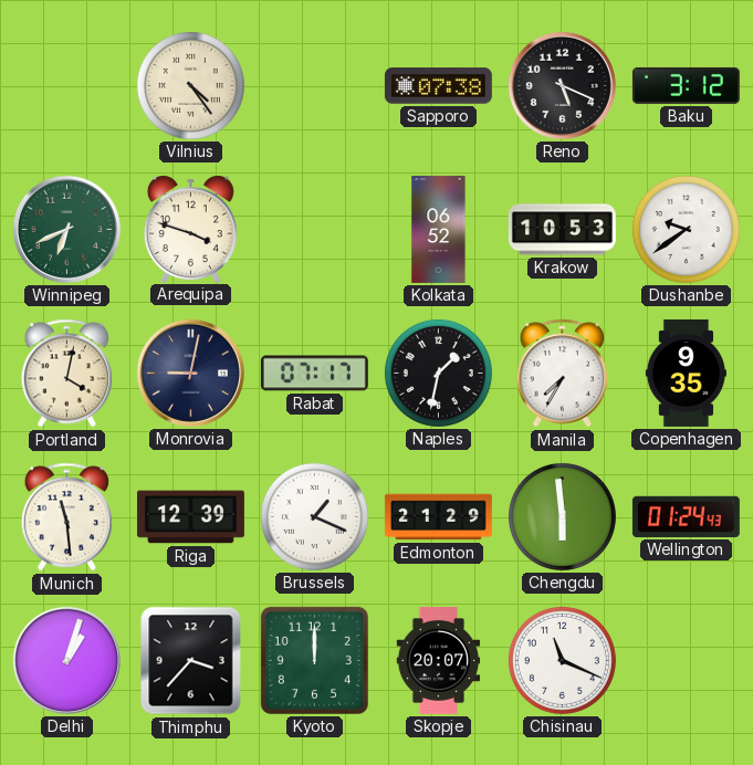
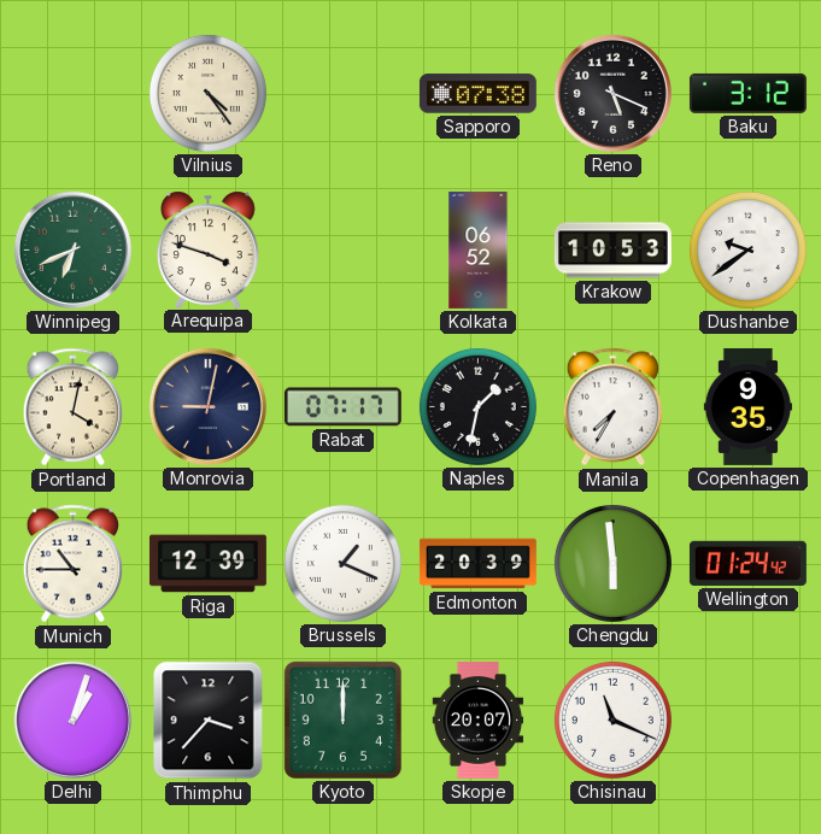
Munich: 11:29 -> 10:45 (74, 564)
Edmonton: 21:29 -> 20:39 (477, 564)
Wellington: 01:24:43 -> 01:24:42 (747, 563)
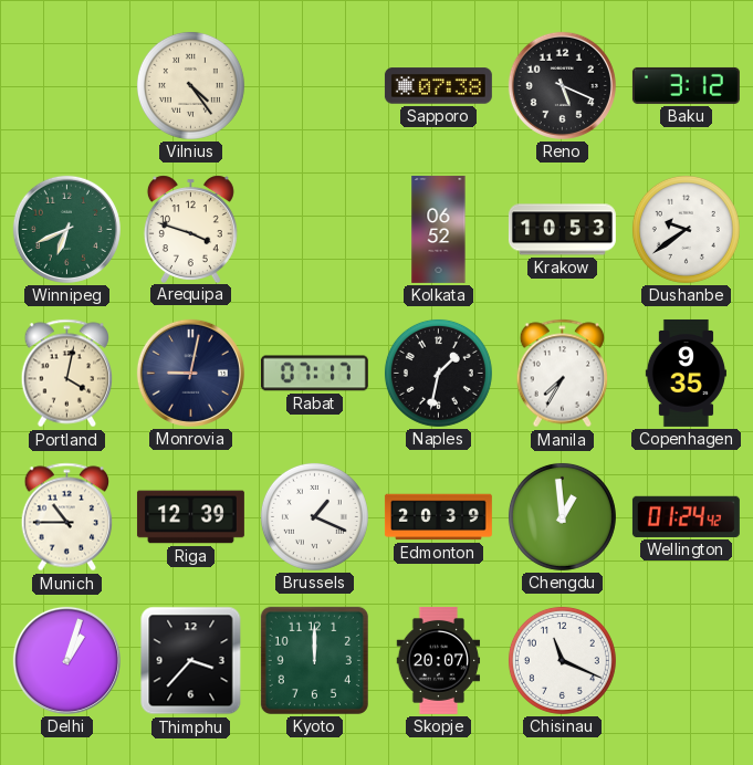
Chengdu: 5:59 -> 12:59 (562, 516)
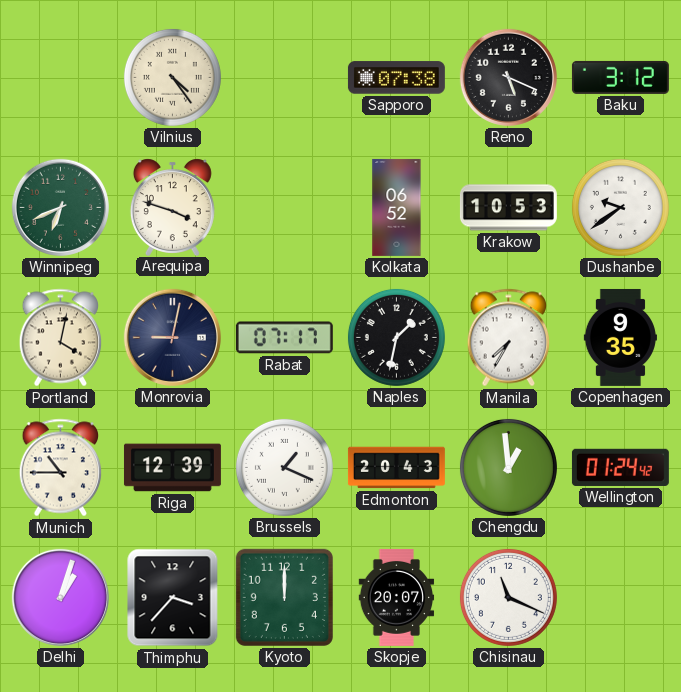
Edmonton: 20:39 -> 20:43 (396, 468)
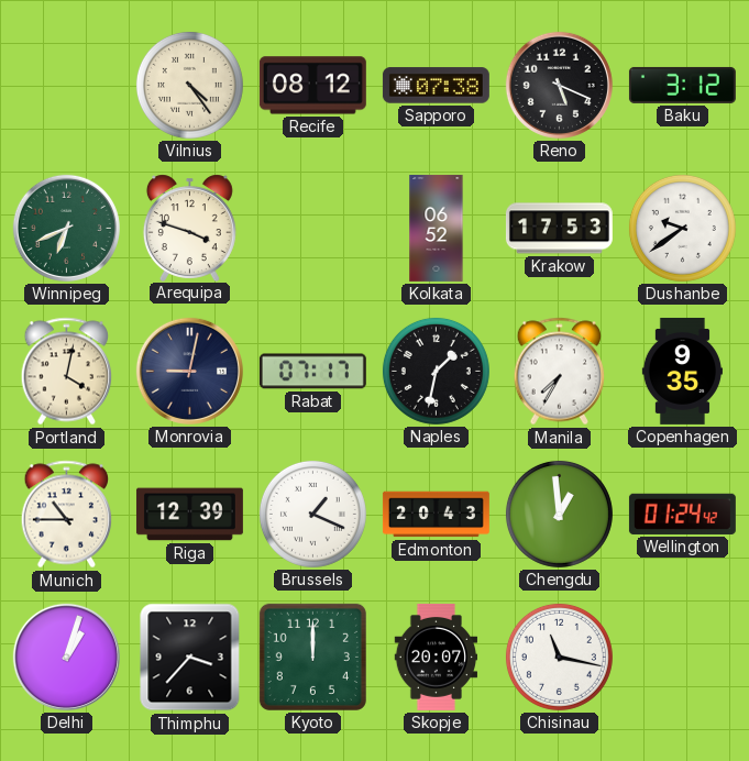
Recife: none -> 08:12 (312, 86)
Krakow: 10:53 -> 17:53 (559, 229)
Chisinau: 11:19 -> 11:17 (559, 657)
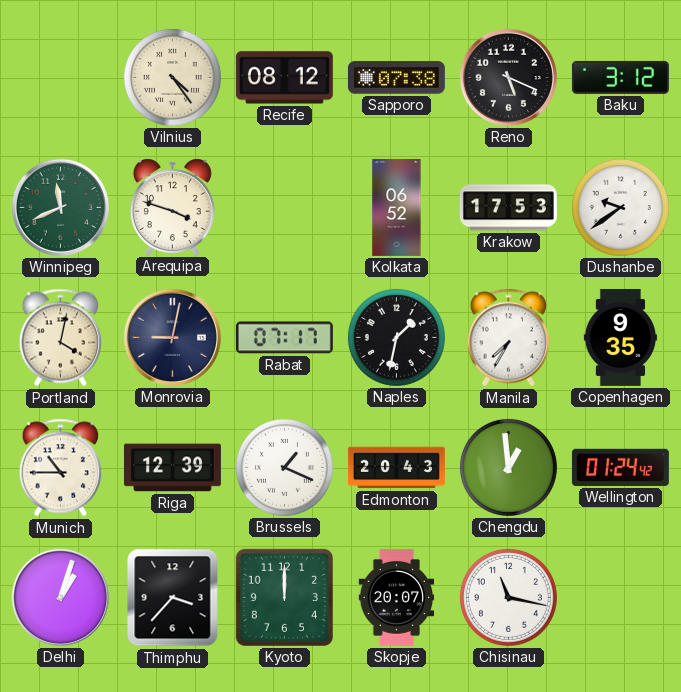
Winnipeg: 6:41 -> 11:41 (60, 207)
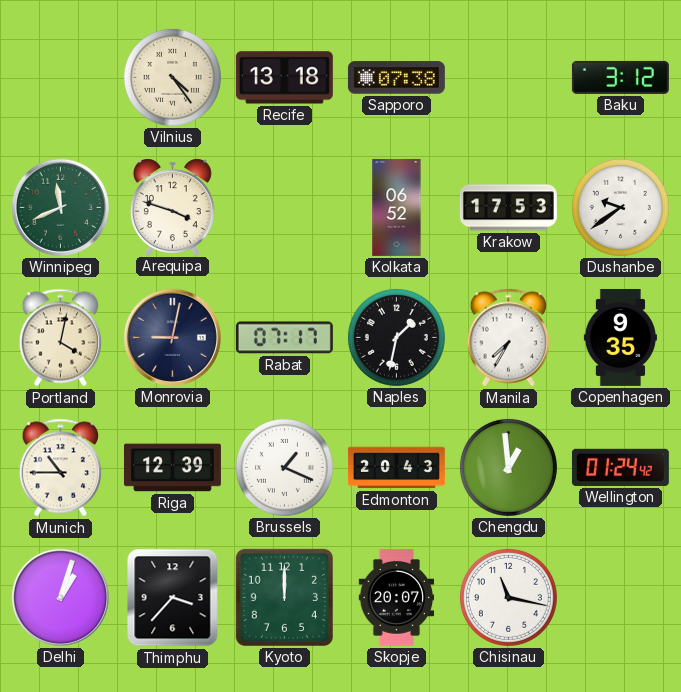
Recife: 08:12 -> 13:18 (284, 78)
Reno: 5:19 -> none (508, 77)
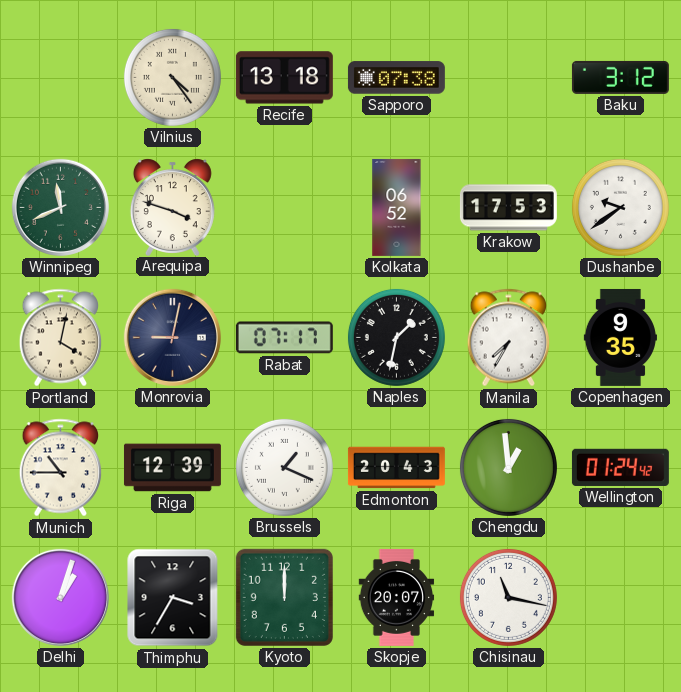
Thimphu: 3:37 -> 3:35 (173, 598)
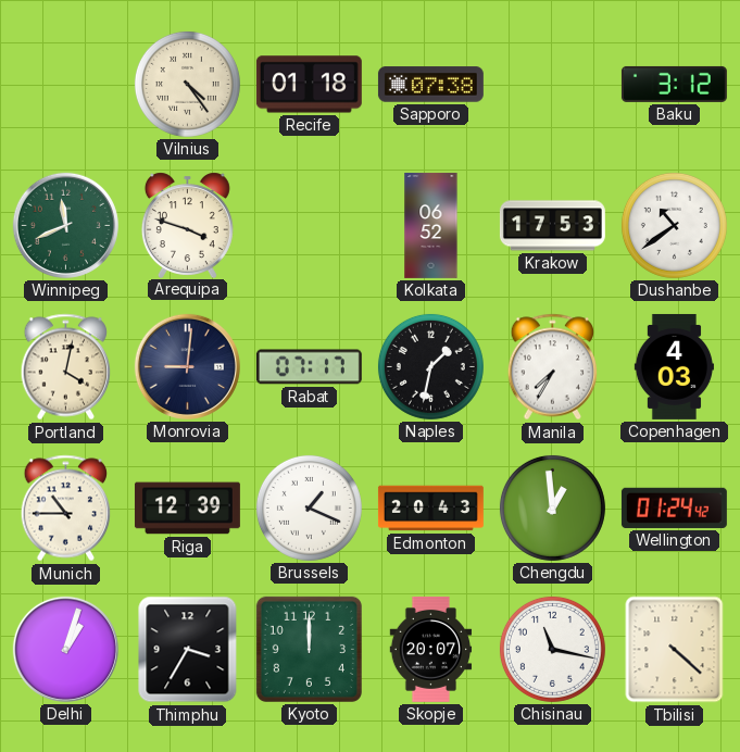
Recife: 13:18 -> 01:18 (309, 85)
Dushanbe: 9:39 -> 10:39 (674, 225)
Monrovia: 9:02 -> 9:01 (187, 366)
Copenhagen: 9:35 -> 4:03 (674, 366)
Tbilisi: none -> 4:22 (675, 650)
